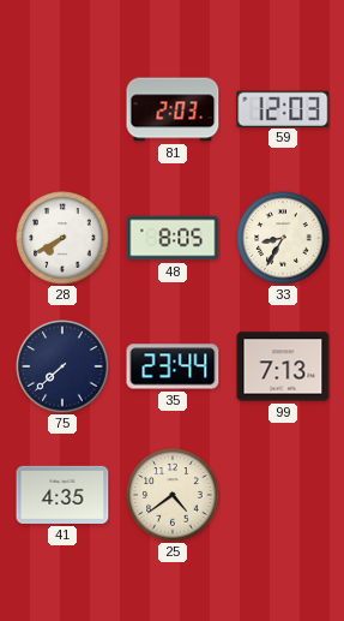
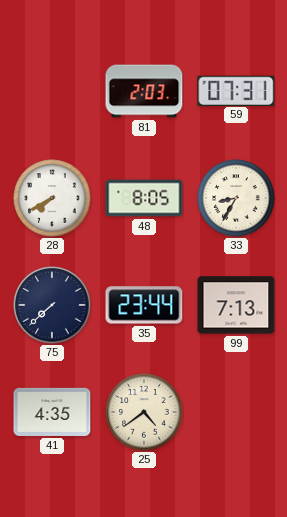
59: 12:03 -> 07:31 (236, 90)
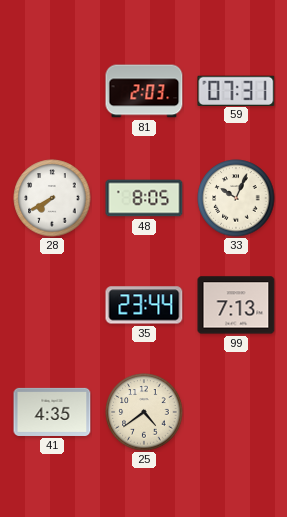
33: 8:35 -> 10:04 (236, 198)
75: 7:38 -> none (52, 305)
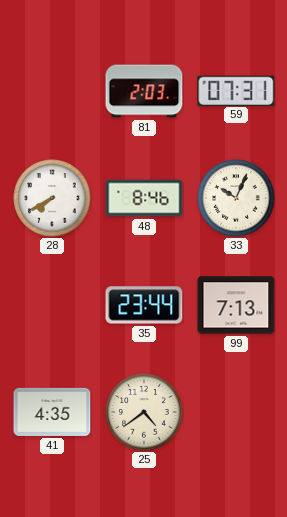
48: 8:05 -> 8:46 (144, 198)
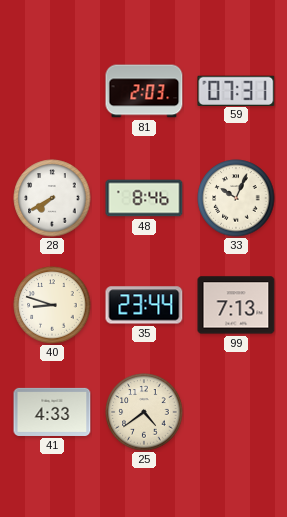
40: none -> 8:48 (52, 305)
41: 4:35 -> 4:33 (52, 412)
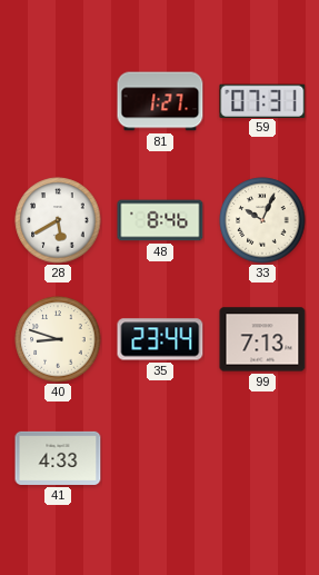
81: 2:03 -> 1:27 (160, 101)
28: 7:40 -> 5:40 (58, 220)
25: 4:39 -> none (144, 412)
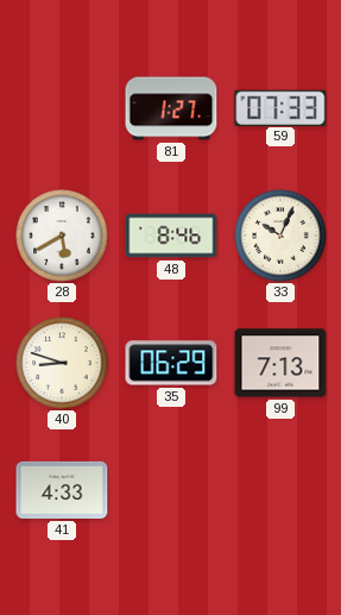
59: 07:31 -> 07:33 (280, 107)
35: 23:44 -> 06:29 (171, 363)
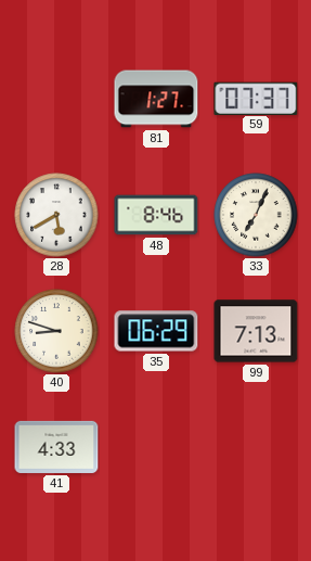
59: 07:33 -> 07:37 (256, 98)
33: 10:04 -> 7:04 (256, 215)
